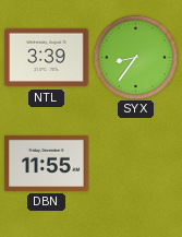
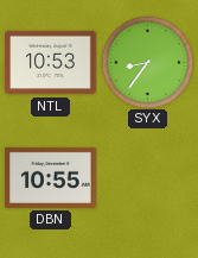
NTL: 3:39 -> 10:53 (51, 63)
DBN: 11:55 -> 10:55 (51, 177)
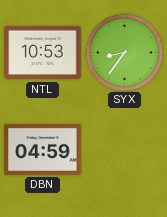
DBN: 10:55 -> 04:59 (43, 149)
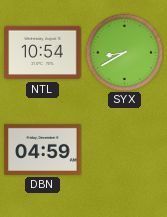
NTL: 10:53 -> 10:54 (43, 53)
SYX: 8:36 -> 8:40 (124, 52)
